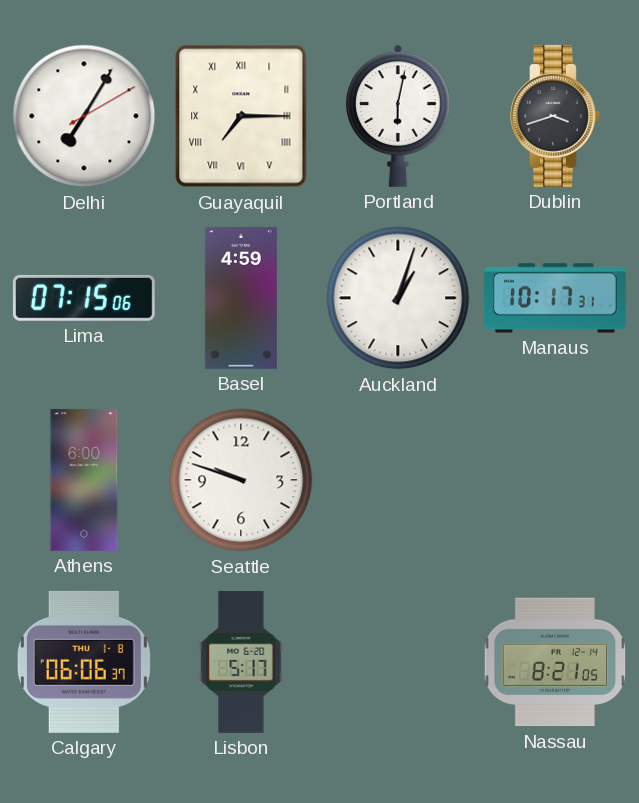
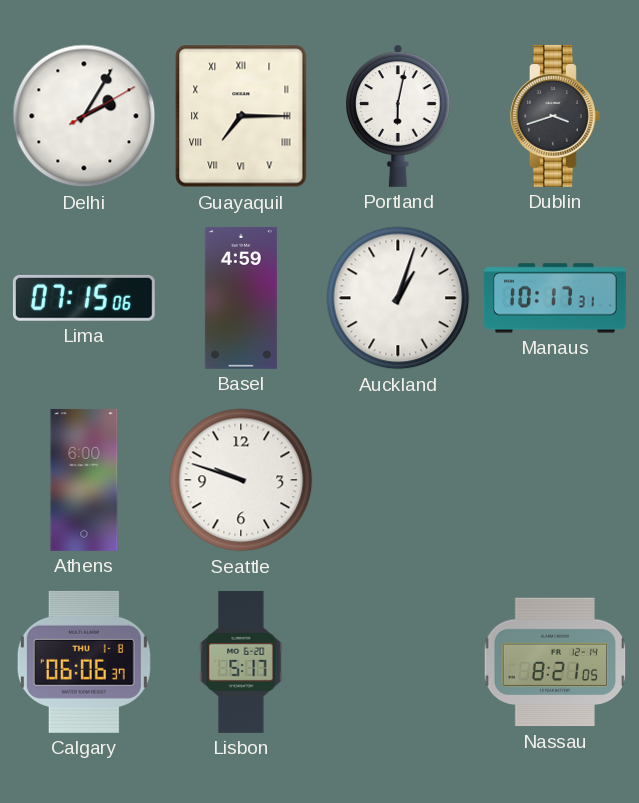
Delhi: 7:05 -> 2:05 (84, 116)
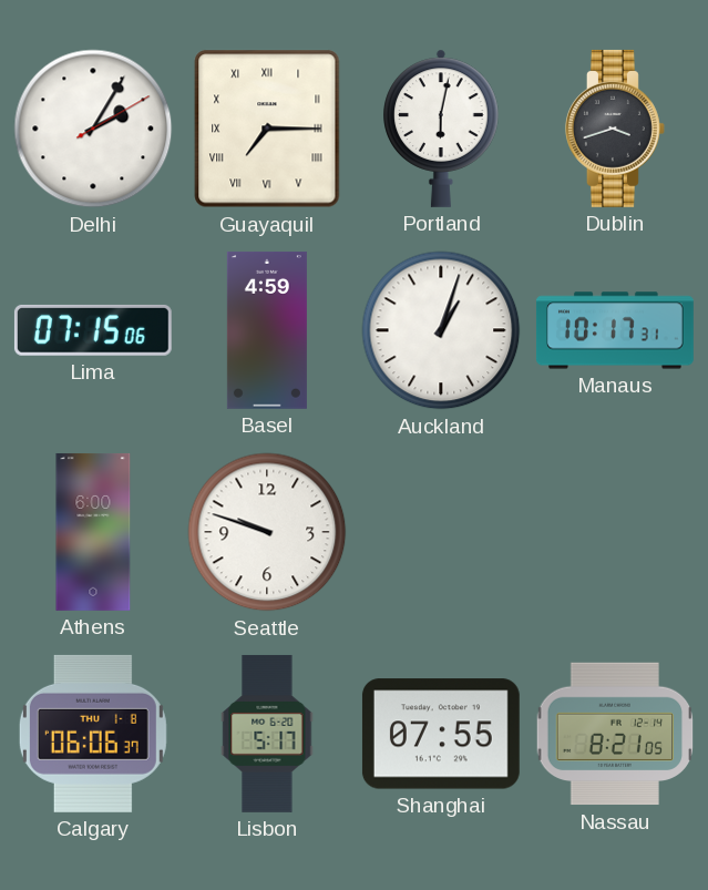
Shanghai: none -> 07:55 (441, 734)
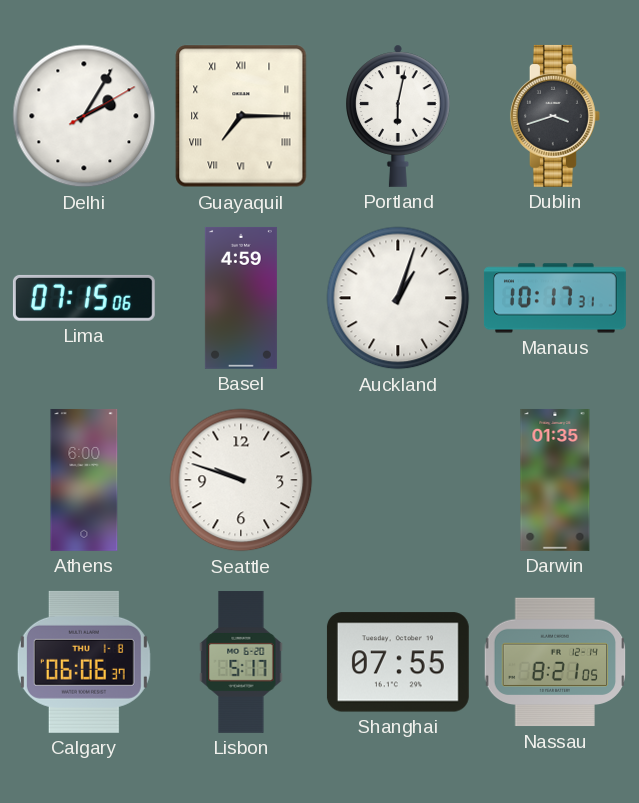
Darwin: none -> 01:35 (555, 480)
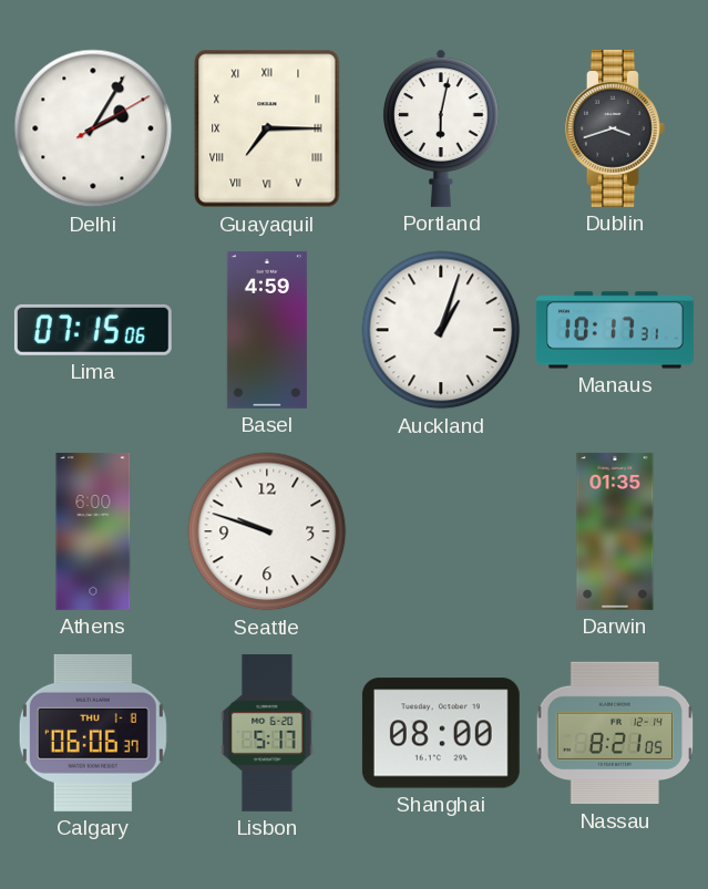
Shanghai: 07:55 -> 08:00 (441, 733)
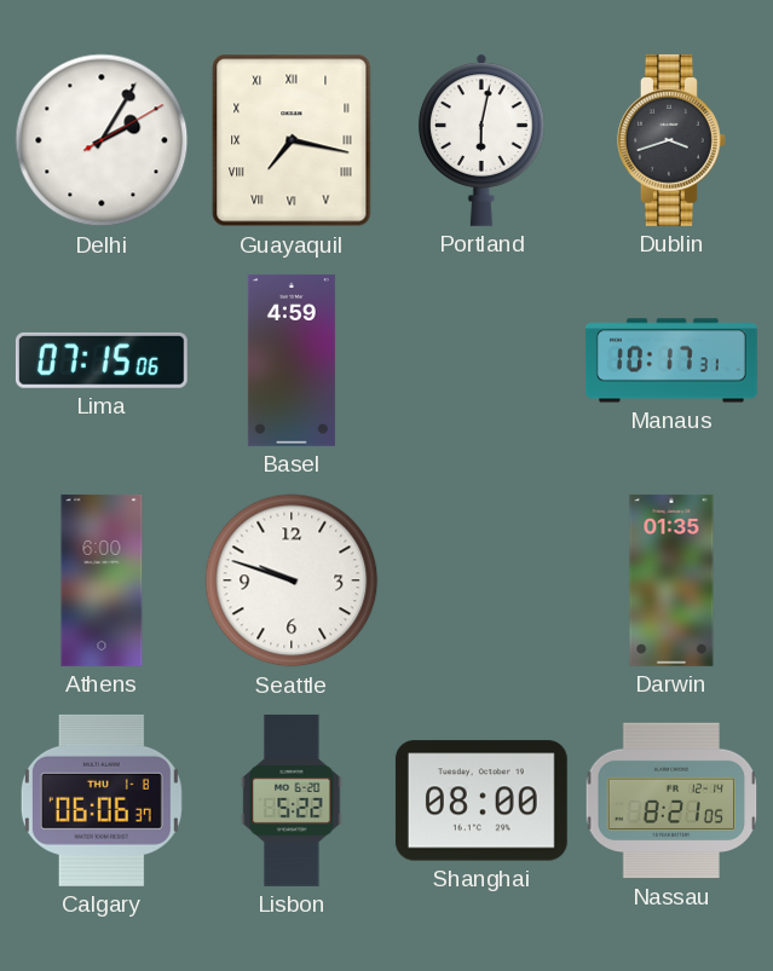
Guayaquil: 7:15 -> 7:17 (292, 140)
Auckland: 1:03 -> none (441, 330)
Lisbon: 5:17 -> 5:22 (292, 801)
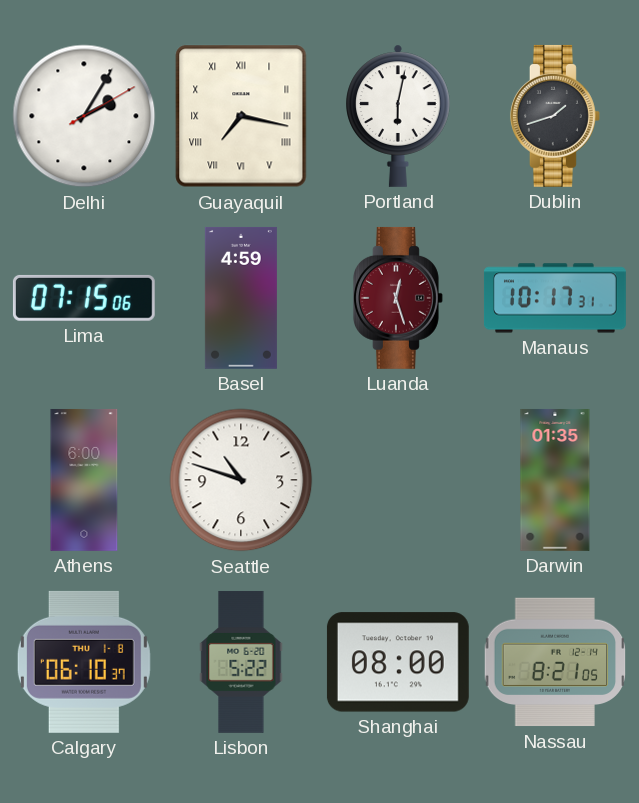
Dublin: 3:42 -> 1:42 (555, 116)
Luanda: none -> 12:27 (398, 298)
Seattle: 9:48 -> 10:48 (241, 480)
Calgary: 06:06 -> 06:10 (84, 662)
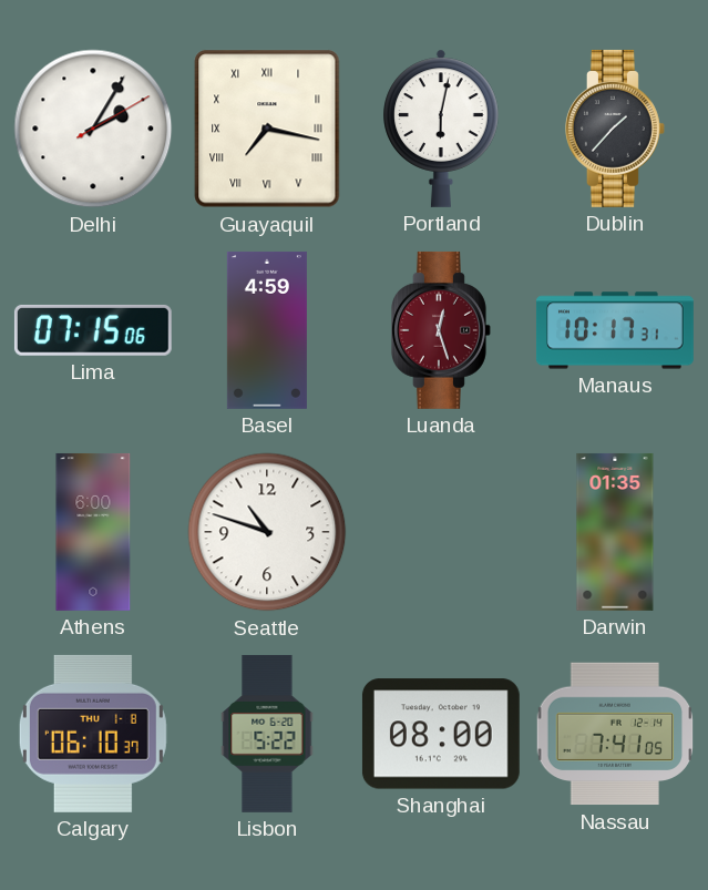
Dublin: 1:42 -> 1:37 (615, 129)
Nassau: 8:21 -> 7:41 (615, 734)
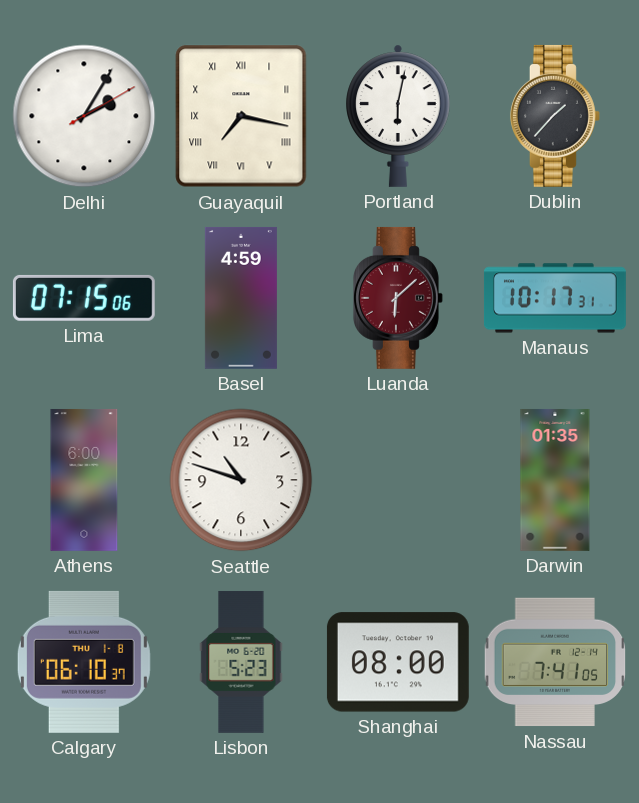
Luanda: 12:27 -> 6:08 (398, 298)
Lisbon: 5:22 -> 5:23 (241, 662)
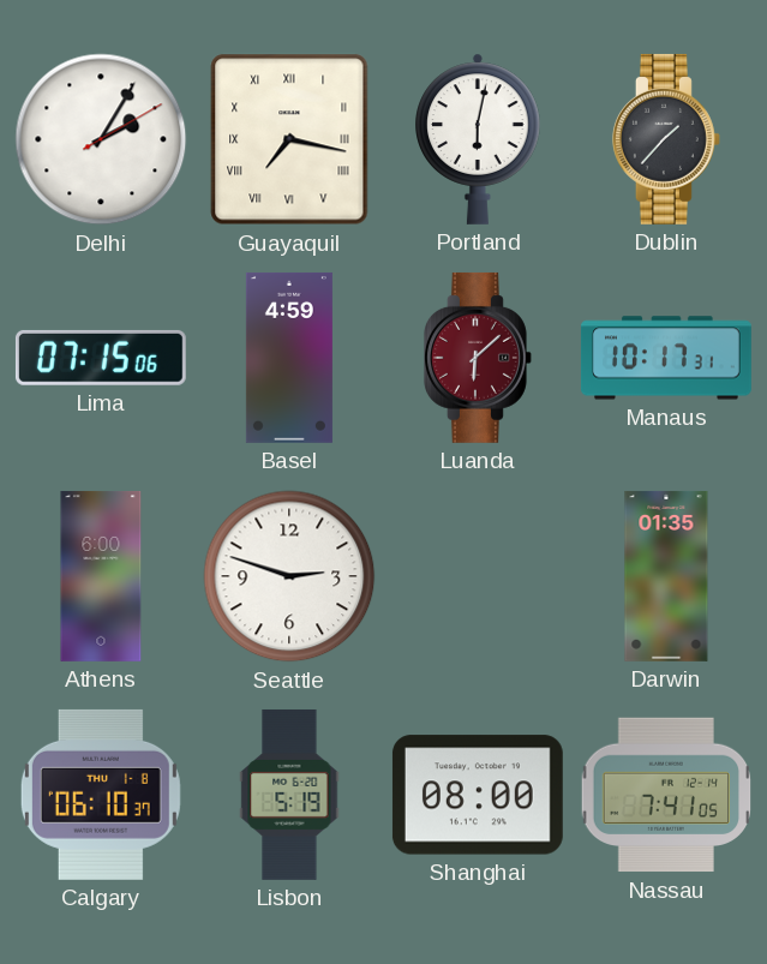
Seattle: 10:48 -> 2:48 (289, 576)
Lisbon: 5:23 -> 5:19 (289, 795)
